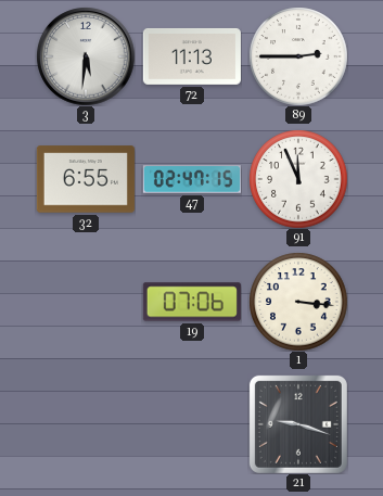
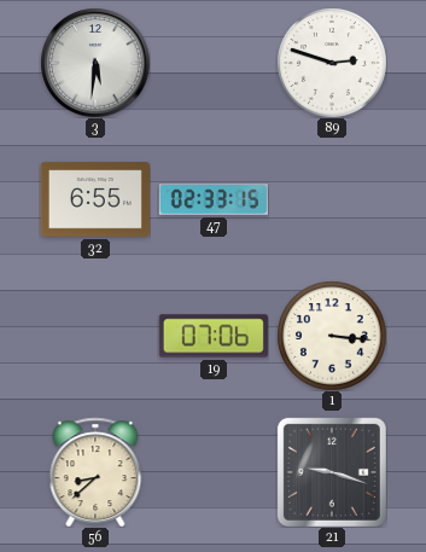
72: 11:13 -> none (192, 56)
89: 2:45 -> 2:48 (332, 63)
47: 02:47 -> 02:33 (214, 199)
91: 11:56 -> none (298, 179)
56: none -> 8:38 (95, 472)
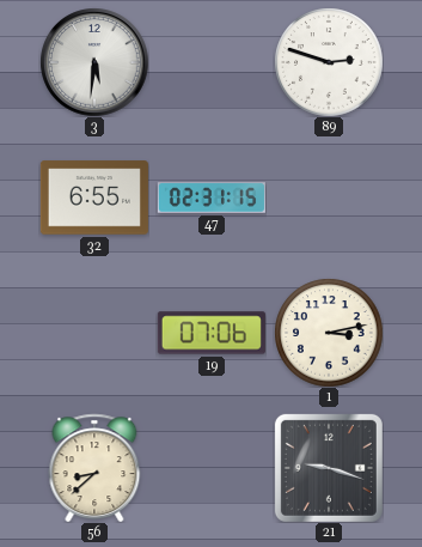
47: 02:33 -> 02:31 (212, 197)
1: 3:16 -> 3:13 (329, 333)
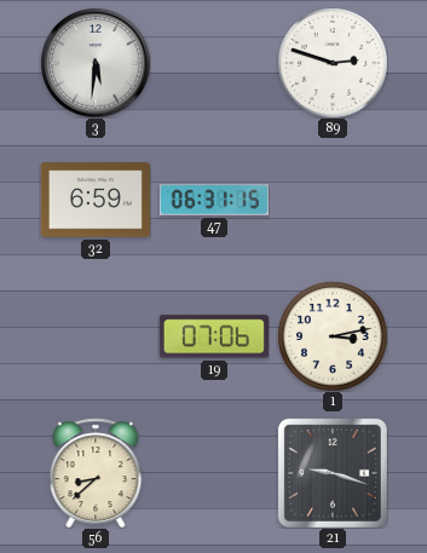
32: 6:55 -> 6:59 (96, 200)
47: 02:31 -> 06:31 (214, 200)
